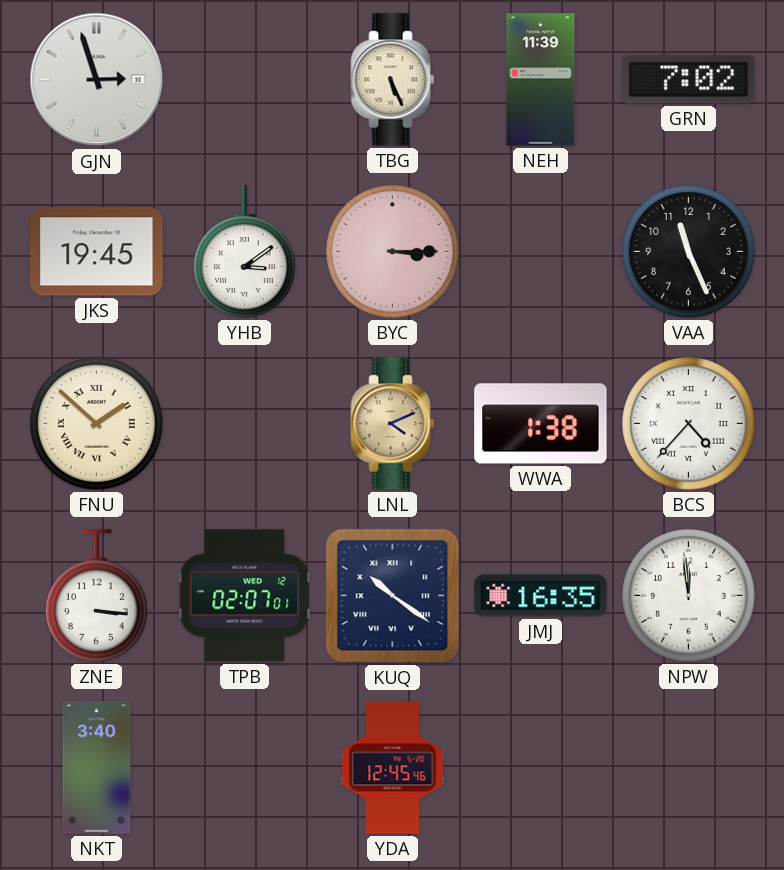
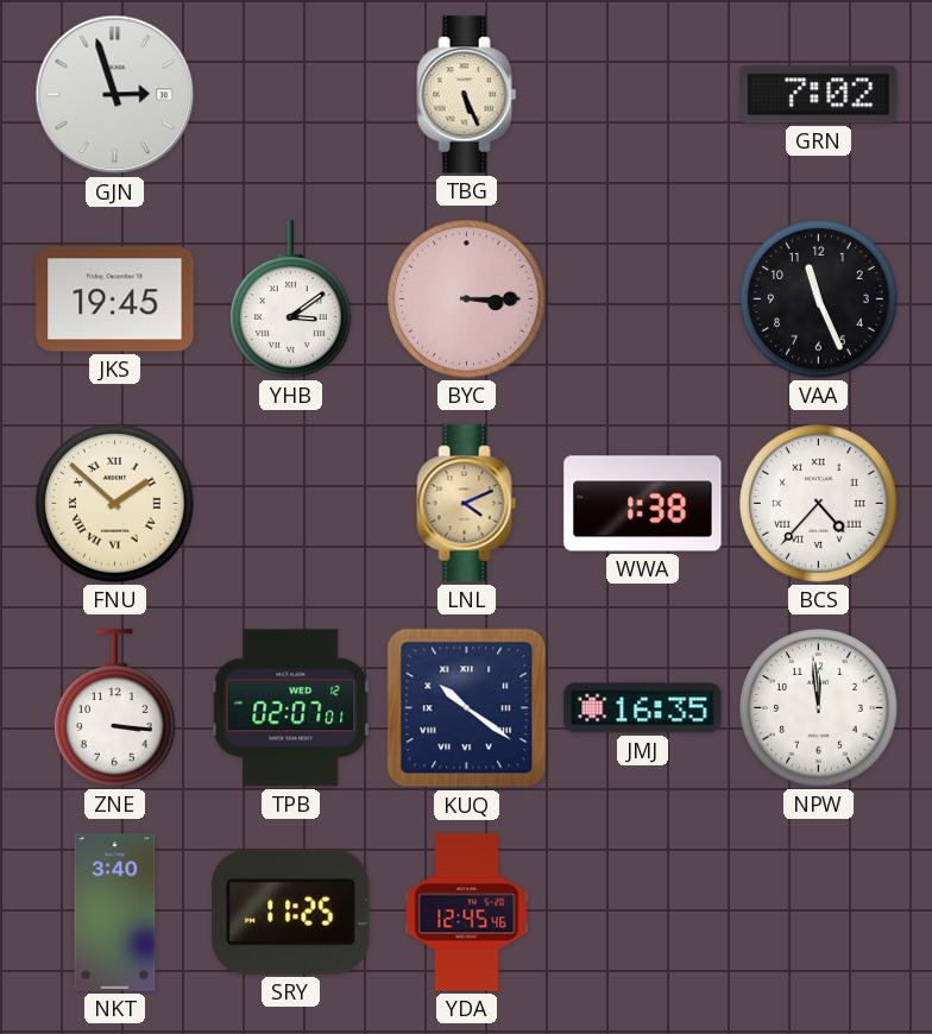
NEH: 11:39 -> none (541, 80)
SRY: none -> 11:25 (291, 912)
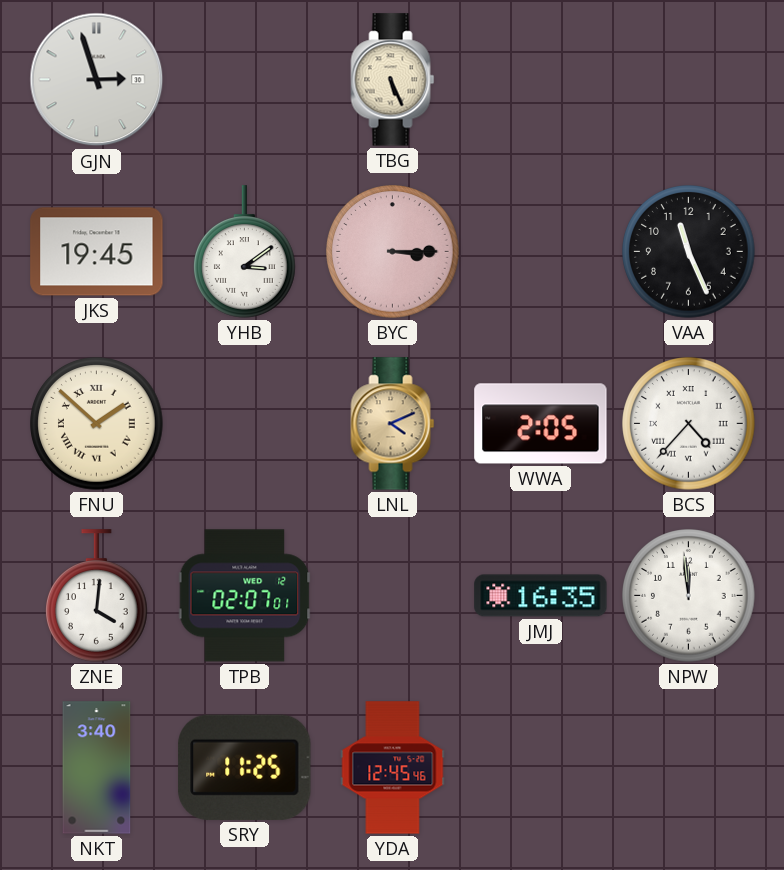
GRN: 7:02 -> none (819, 95)
WWA: 1:38 -> 2:05 (541, 424)
ZNE: 3:16 -> 4:01 (97, 596)
KUQ: 10:21 -> none (467, 708)
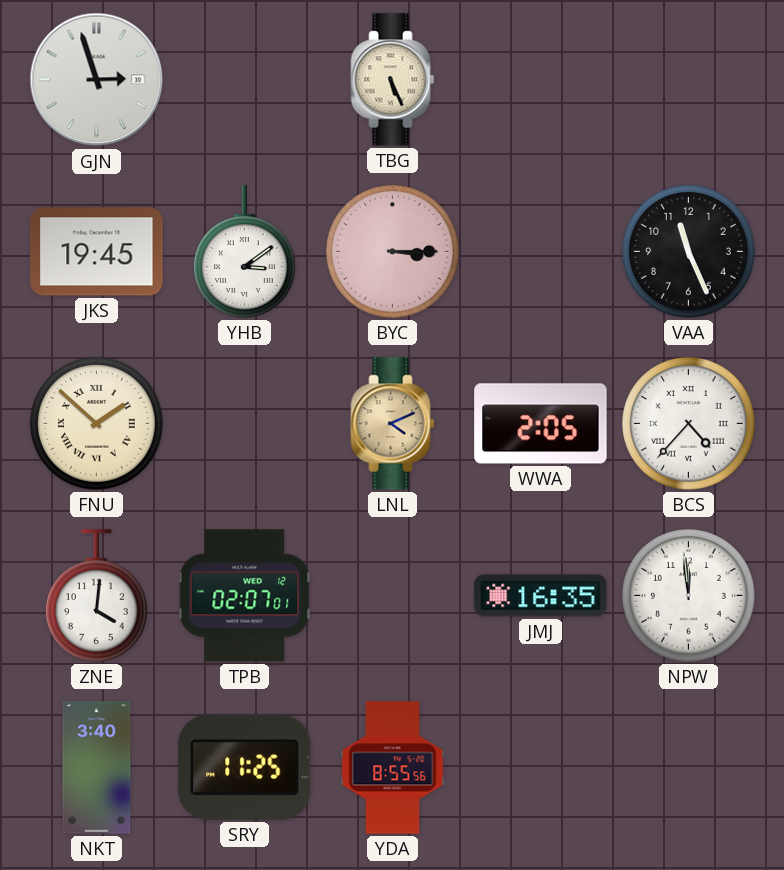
YDA: 12:45 -> 8:55 (393, 768)
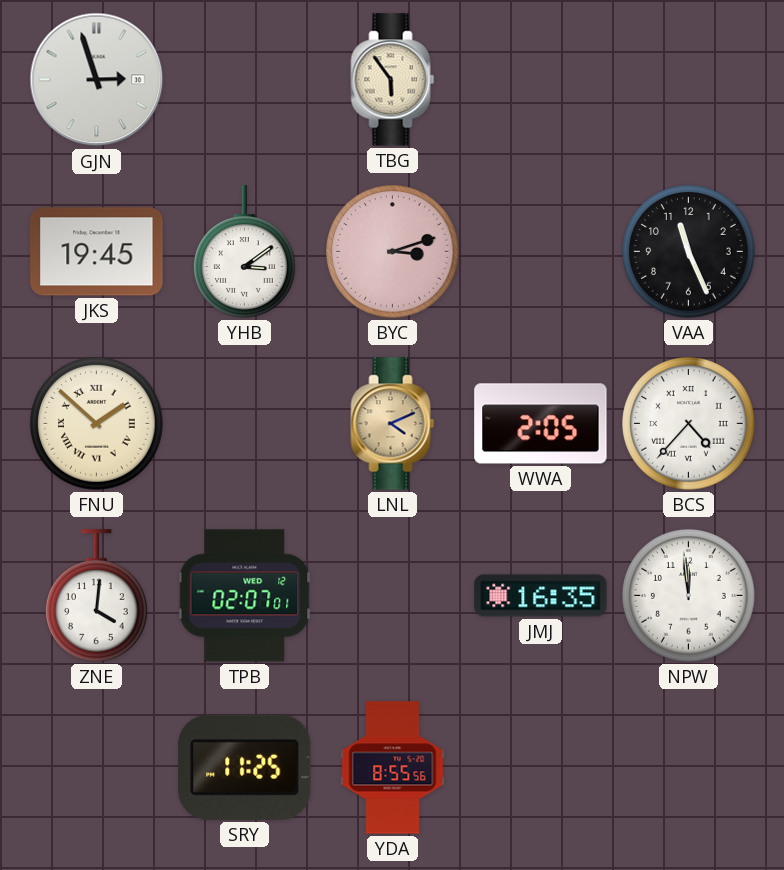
TBG: 5:26 -> 5:54 (393, 80)
BYC: 3:15 -> 3:12 (393, 252)
NKT: 3:40 -> none (97, 768)
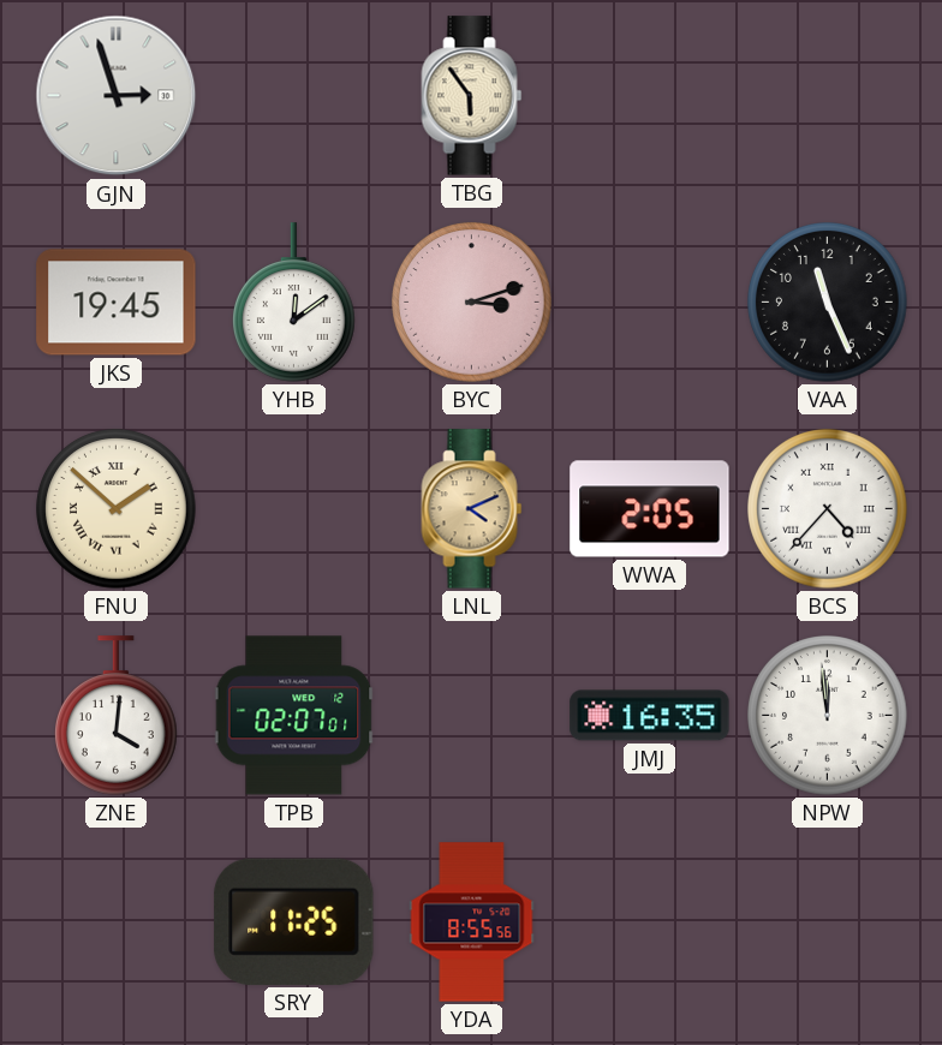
YHB: 3:09 -> 12:09 (294, 303)
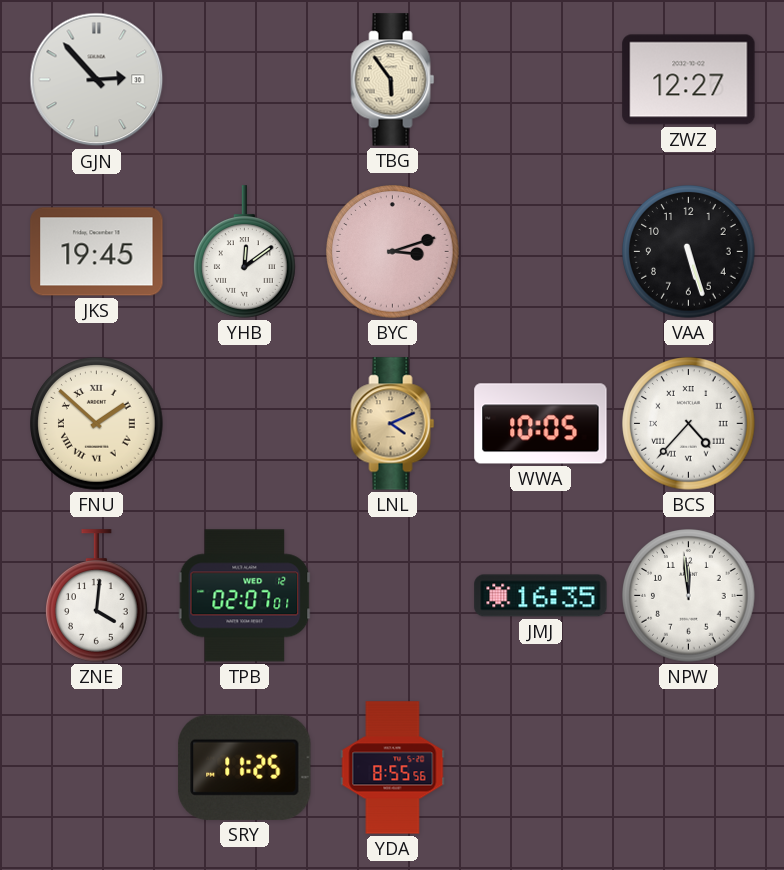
GJN: 2:57 -> 2:53 (97, 80)
ZWZ: none -> 12:27 (689, 80)
VAA: 11:26 -> 5:27 (689, 252)
WWA: 2:05 -> 10:05 (541, 424)
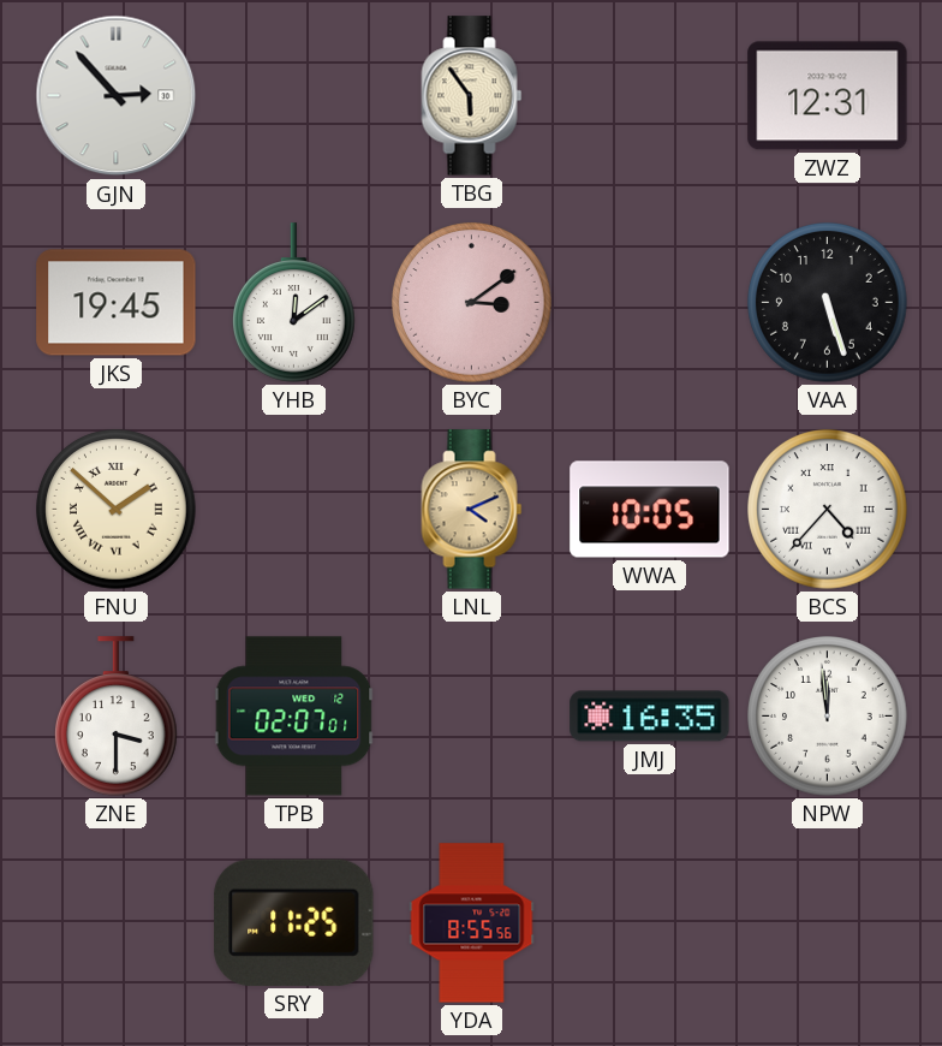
ZWZ: 12:27 -> 12:31 (828, 96)
BYC: 3:12 -> 3:09 (472, 303)
ZNE: 4:01 -> 3:30 (117, 717)
